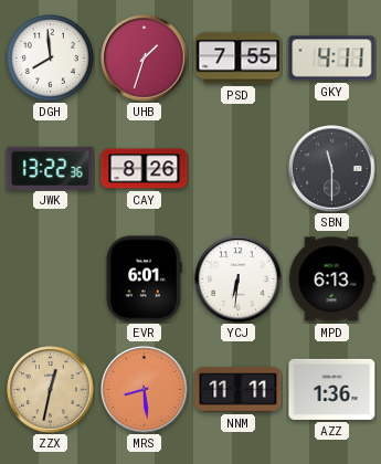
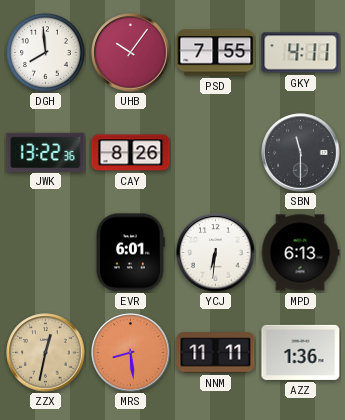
UHB: 1:33 -> 10:06 (131, 53)
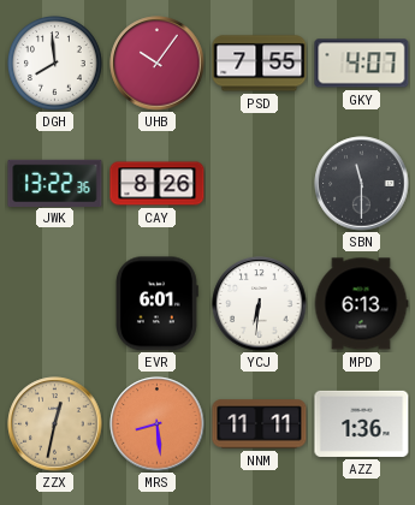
GKY: 4:11 -> 4:07 (362, 64)
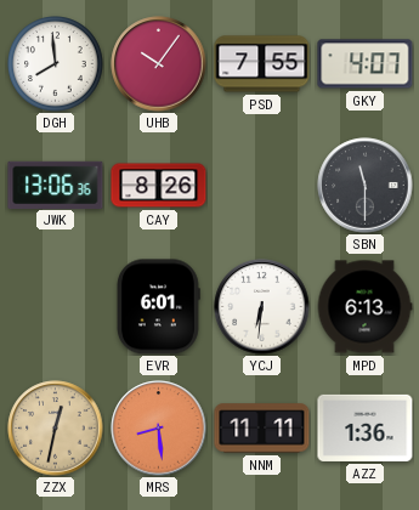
JWK: 13:22 -> 13:06 (56, 185)
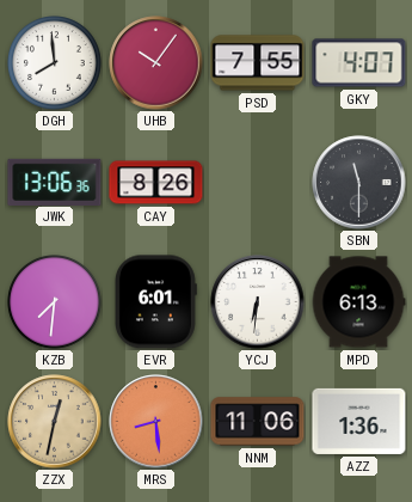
KZB: none -> 7:31 (55, 302)
NNM: 11:11 -> 11:06 (258, 422)
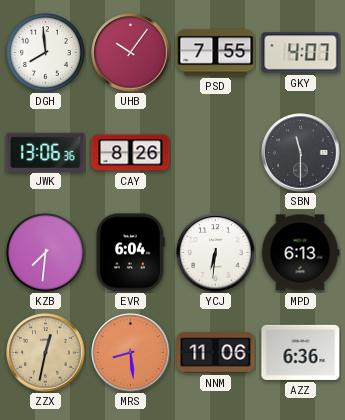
EVR: 6:01 -> 6:04 (131, 253)
AZZ: 1:36 -> 6:36 (301, 352)
